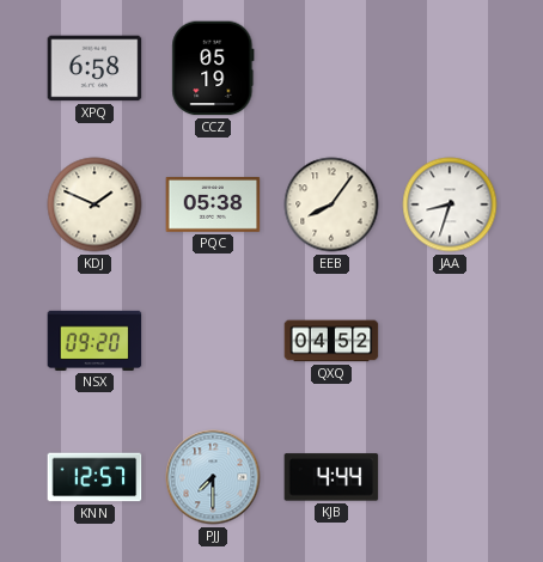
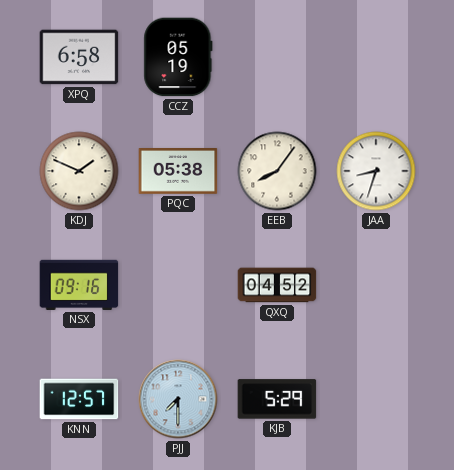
NSX: 09:20 -> 09:16 (79, 285)
KJB: 4:44 -> 5:29 (277, 399)
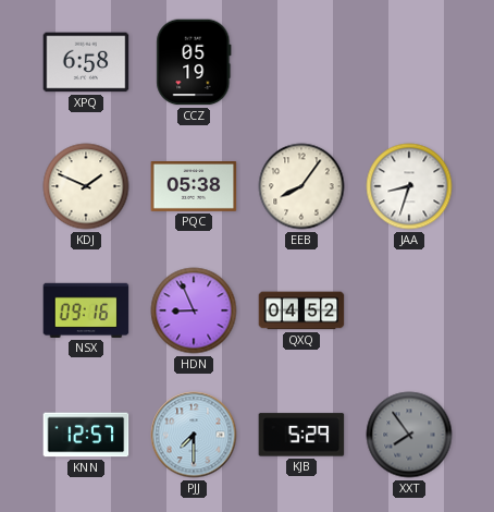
HDN: none -> 8:56 (194, 310)
XXT: none -> 7:54 (409, 435)
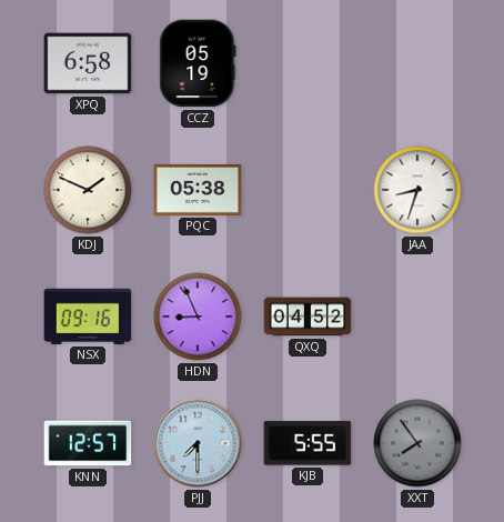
EEB: 8:06 -> none (301, 186)
KJB: 5:29 -> 5:55 (308, 443)
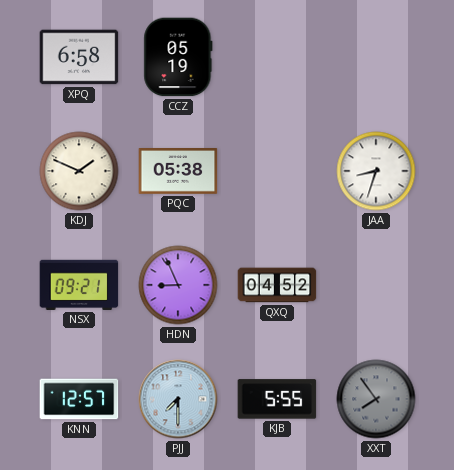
NSX: 09:16 -> 09:21 (79, 285)
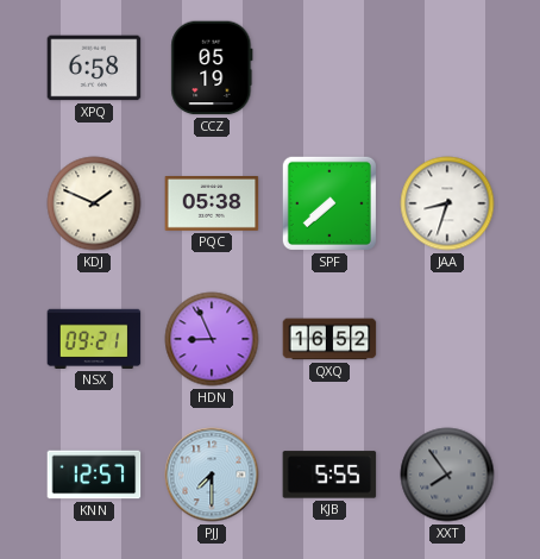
SPF: none -> 7:38 (329, 203)
QXQ: 04:52 -> 16:52 (329, 339)
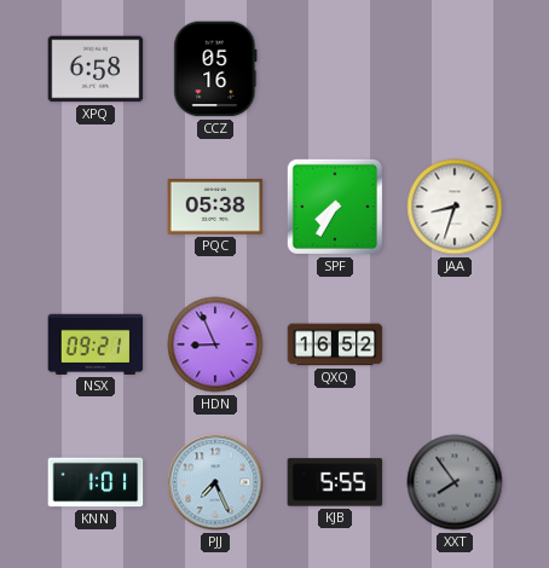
CCZ: 05:19 -> 05:16 (215, 69)
KDJ: 1:49 -> none (94, 203)
SPF: 7:38 -> 7:35 (335, 207)
KNN: 12:57 -> 1:01 (96, 482)
PJJ: 7:30 -> 7:26 (215, 482)
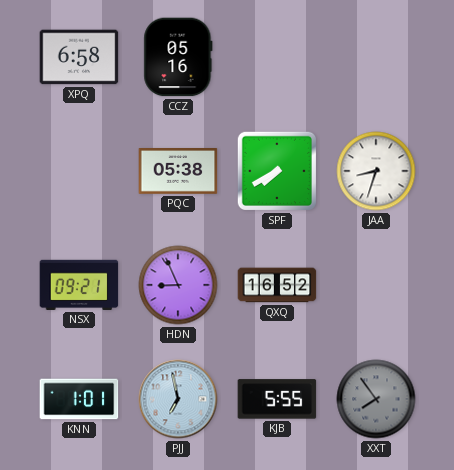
SPF: 7:35 -> 7:40 (277, 171)
PJJ: 7:26 -> 6:58 (178, 399)
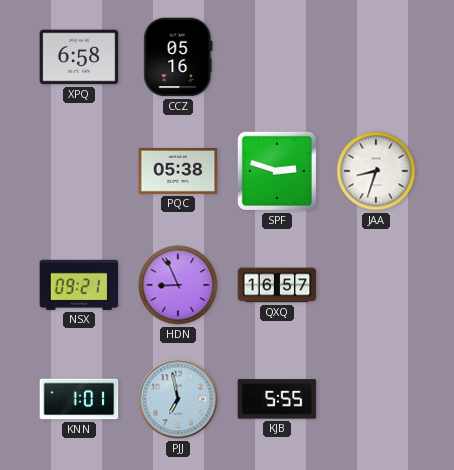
SPF: 7:40 -> 2:48 (277, 171)
QXQ: 16:52 -> 16:57 (277, 285)
XXT: 7:54 -> none (376, 399)
